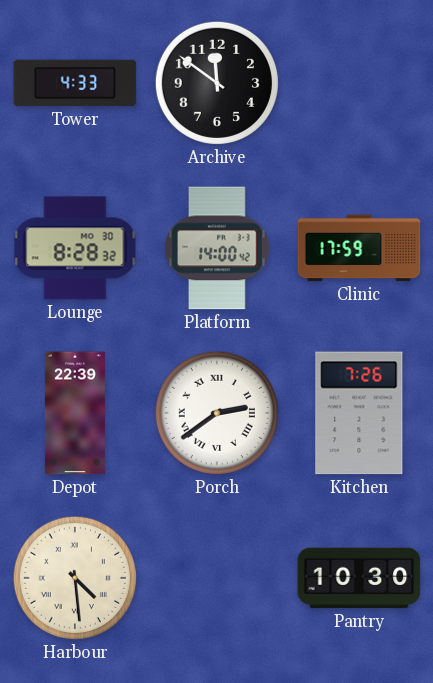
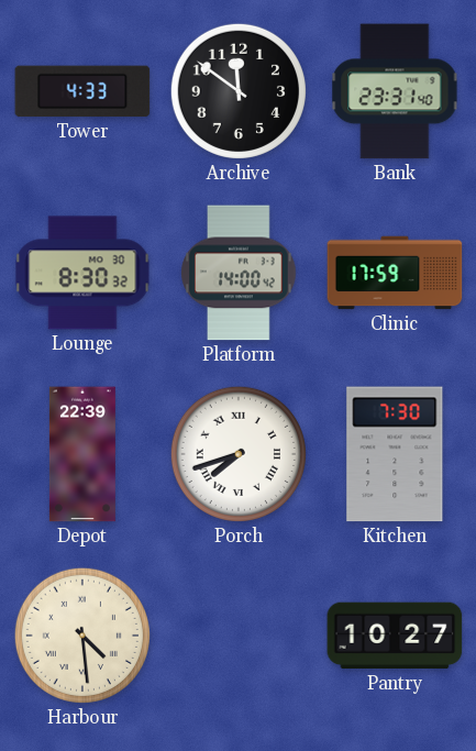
Bank: none -> 23:31 (395, 91)
Lounge: 8:28 -> 8:30 (82, 273)
Porch: 2:39 -> 7:42 (239, 454)
Kitchen: 7:26 -> 7:30 (395, 454)
Pantry: 10:30 -> 10:27 (395, 636)
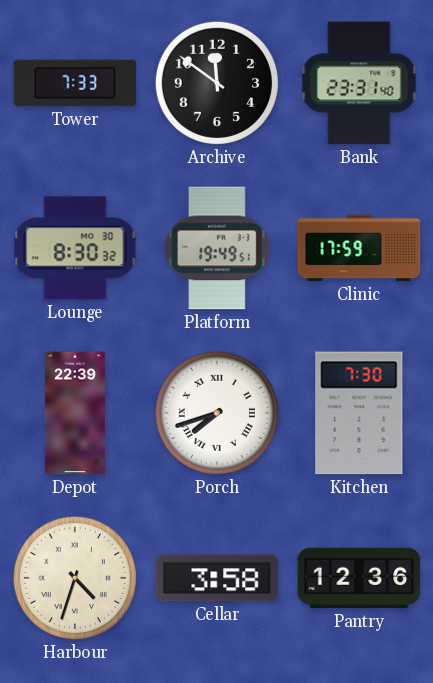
Tower: 4:33 -> 7:33 (75, 83)
Platform: 14:00 -> 19:49 (217, 248)
Harbour: 4:29 -> 4:33 (75, 578)
Cellar: none -> 3:58 (217, 578)
Pantry: 10:27 -> 12:36 (359, 578)
